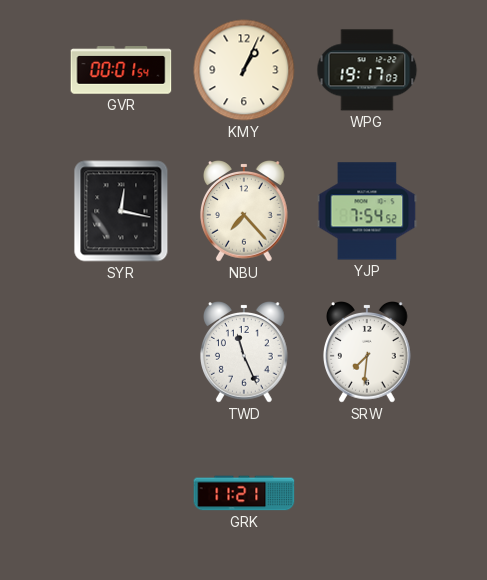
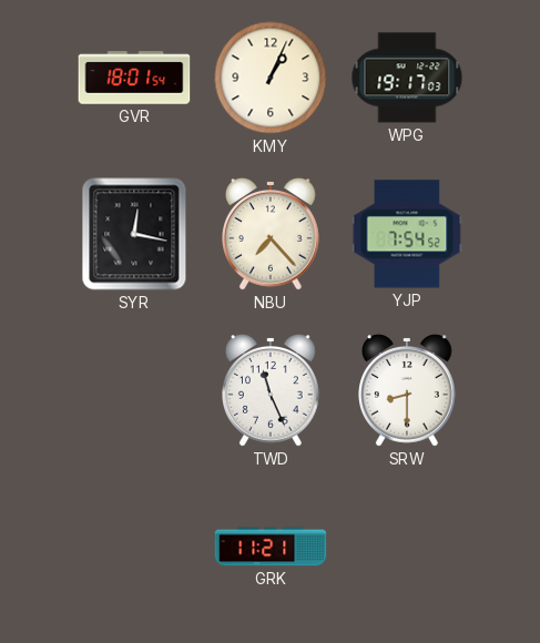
GVR: 00:01 -> 18:01 (134, 78)
SRW: 7:31 -> 8:30 (408, 390)
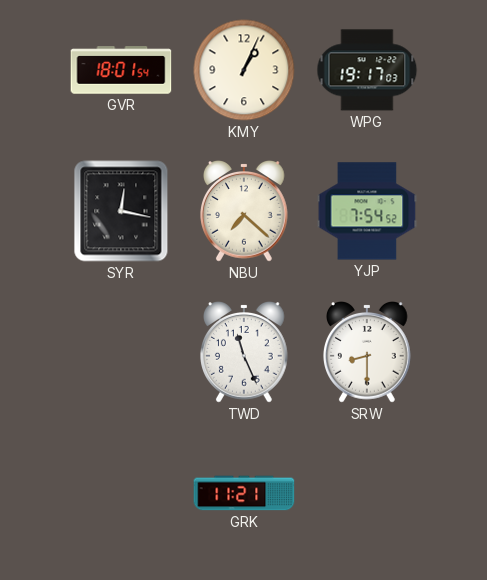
NBU: 7:23 -> 7:22 (245, 211)
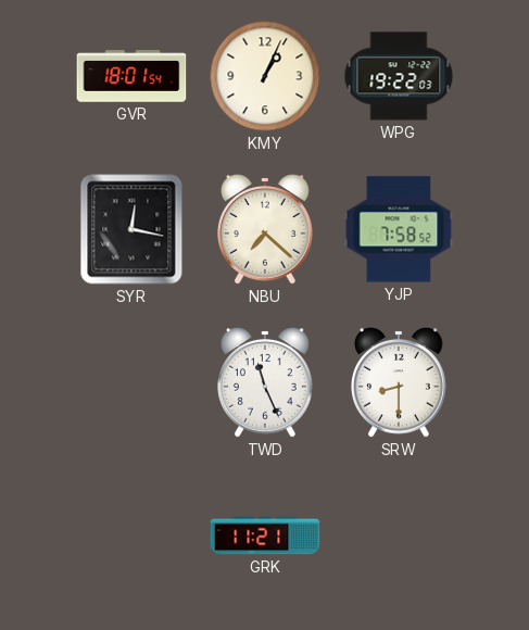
WPG: 19:17 -> 19:22 (399, 76)
YJP: 7:54 -> 7:58 (399, 229)
